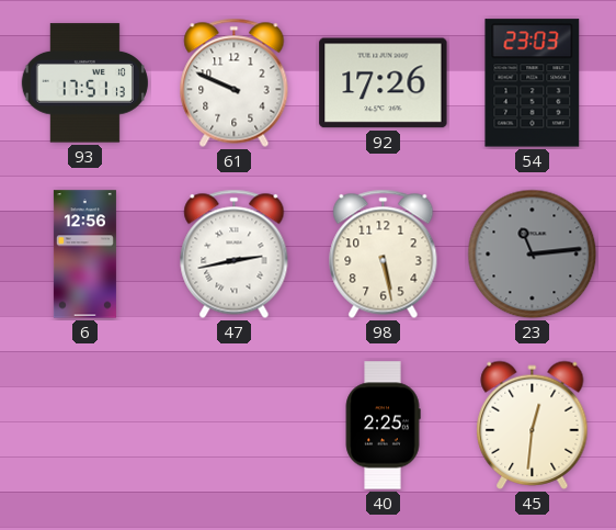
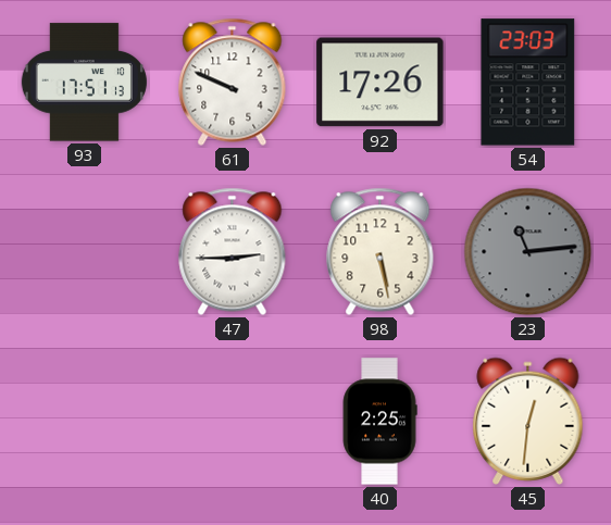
6: 12:56 -> none (84, 255)
47: 2:43 -> 2:45 (233, 251)
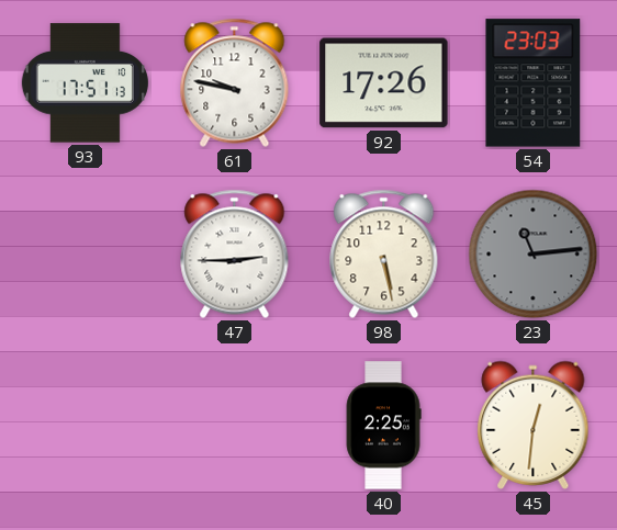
61: 9:49 -> 9:47 (235, 82)
